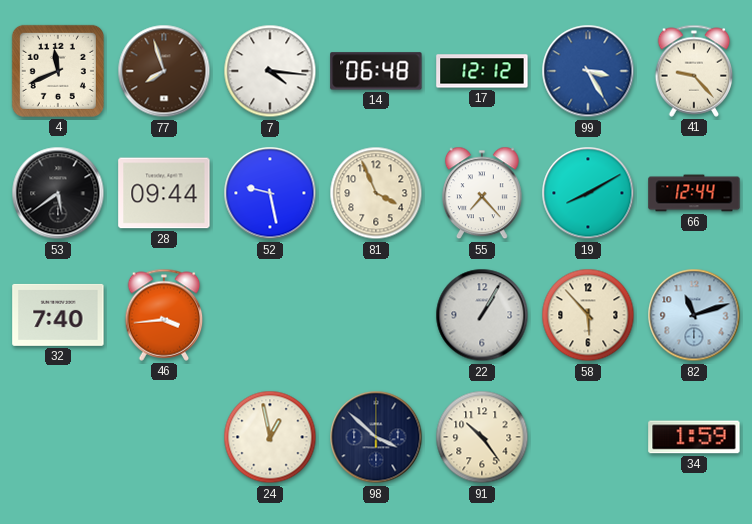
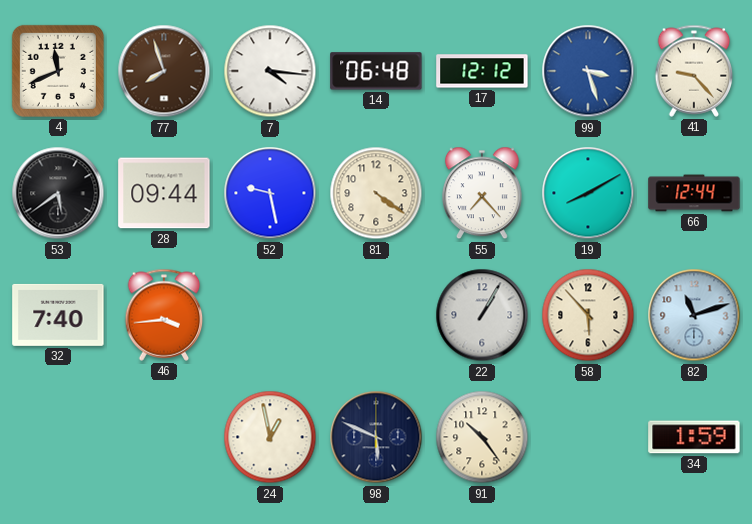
99: 3:25 -> 3:27 (588, 71)
81: 3:56 -> 4:21 (376, 193)
98: 3:52 -> 5:49 (376, 437)
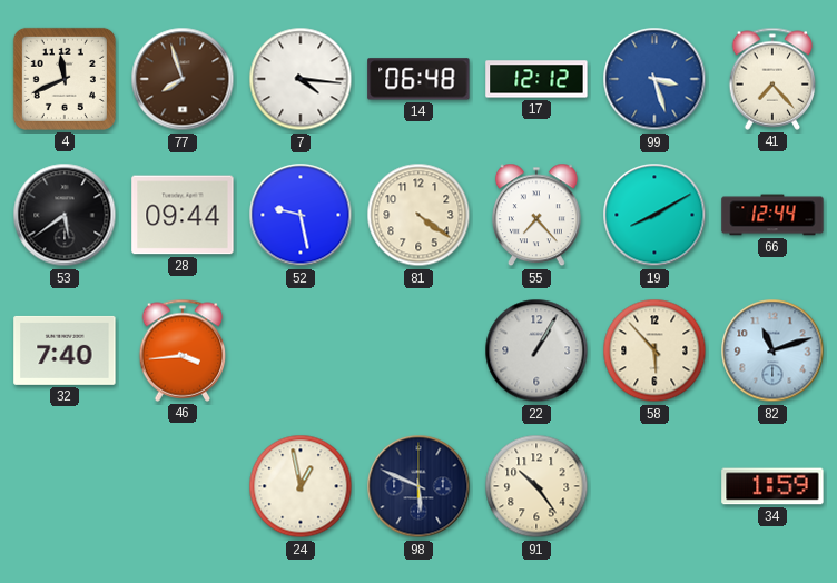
41: 9:23 -> 7:23 (772, 79)
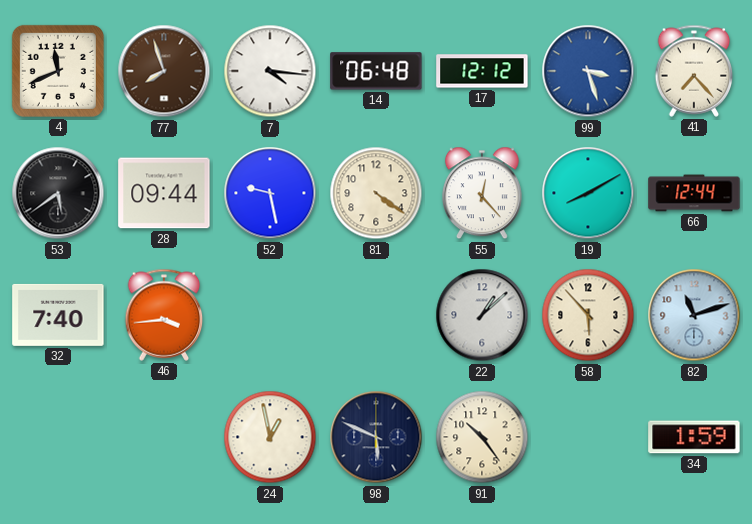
55: 7:23 -> 12:23 (482, 193)
22: 1:05 -> 1:08 (482, 315)
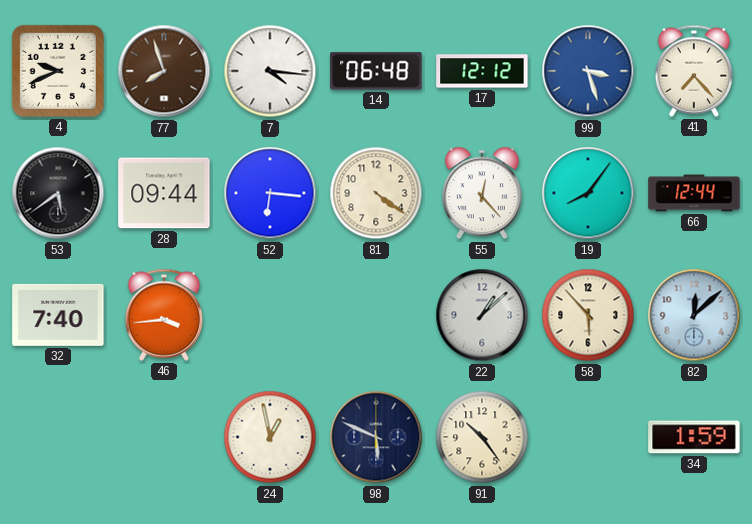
4: 11:41 -> 9:41 (58, 71)
52: 9:28 -> 6:16 (270, 193)
19: 8:10 -> 8:06 (588, 193)
82: 11:12 -> 12:08 (694, 315)
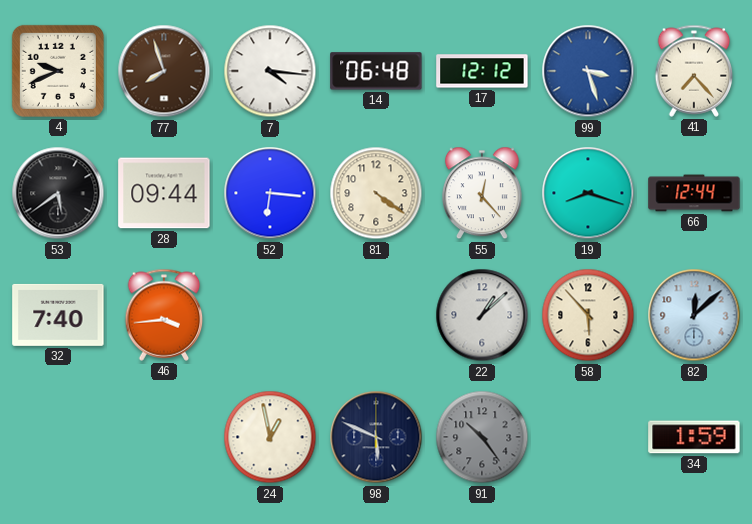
19: 8:06 -> 8:18 (588, 193)
91 dial: cream -> grey (482, 437)
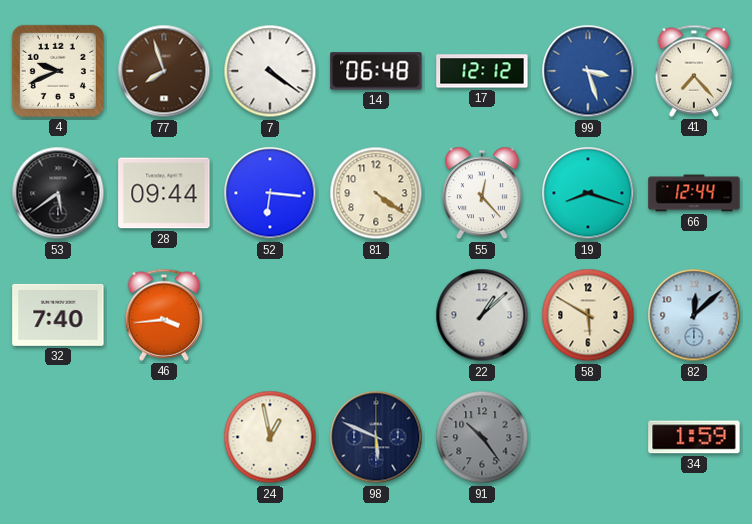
7: 4:16 -> 4:21 (270, 71)
58: 5:53 -> 5:50 (588, 315)
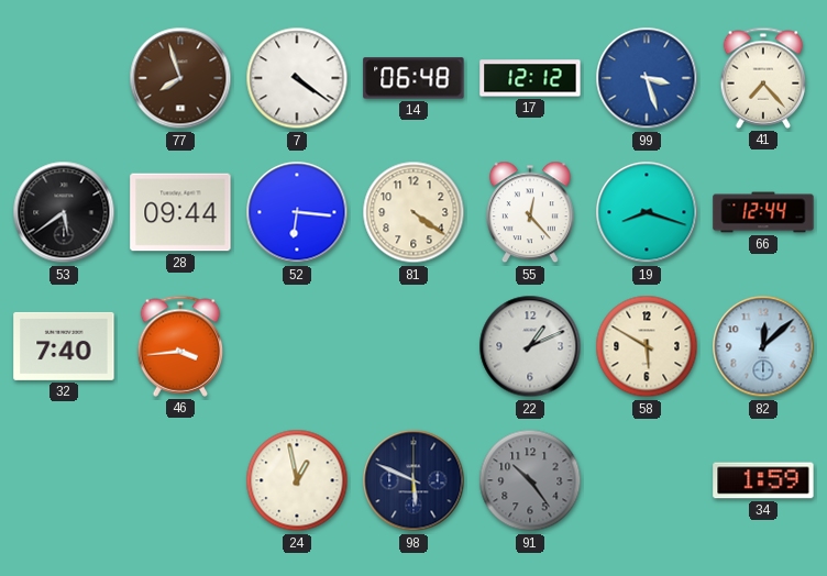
4: 9:41 -> none (58, 71)
22: 1:08 -> 1:11 (530, 346)
